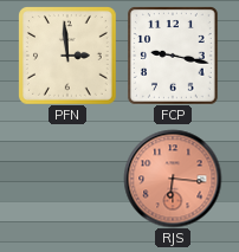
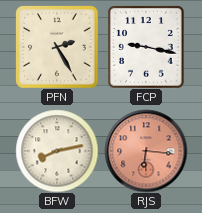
PFN: 2:59 -> 2:25 (57, 47)
BFW: none -> 8:13 (57, 151)
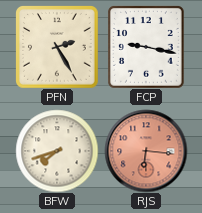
BFW: 8:13 -> 7:42 (57, 151)
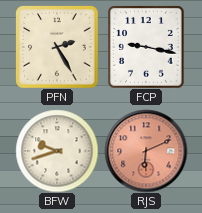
BFW: 7:42 -> 9:42 (57, 151)
RJS: 6:16 -> 6:11 (146, 151)
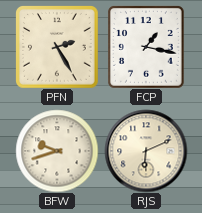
FCP: 9:17 -> 1:17 (147, 47)
RJS dial: salmon -> cream (146, 151)
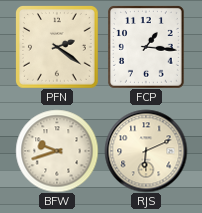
PFN: 2:25 -> 2:21 (57, 47)
FCP: 1:17 -> 1:16 (147, 47)
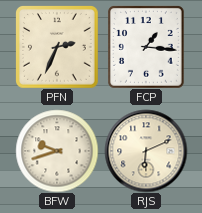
PFN: 2:21 -> 2:34 (57, 47)
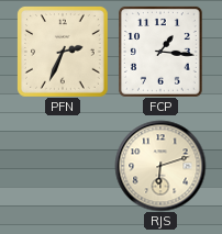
BFW: 9:42 -> none (57, 151)
RJS: 6:11 -> 6:12 (160, 166)
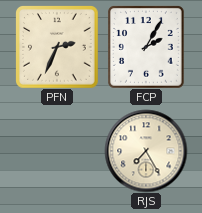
FCP: 1:16 -> 2:05 (147, 47)
RJS: 6:12 -> 7:25 (146, 151)
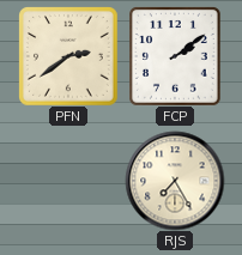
PFN: 2:34 -> 2:39 (68, 56)
FCP: 2:05 -> 2:09 (176, 56)
